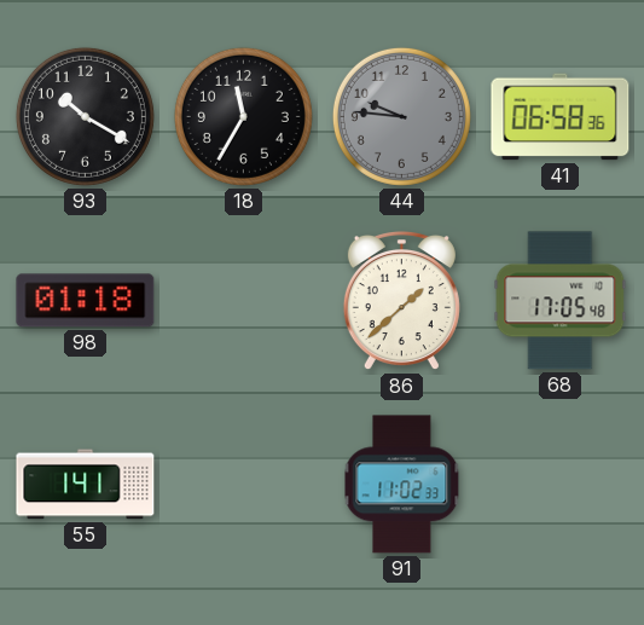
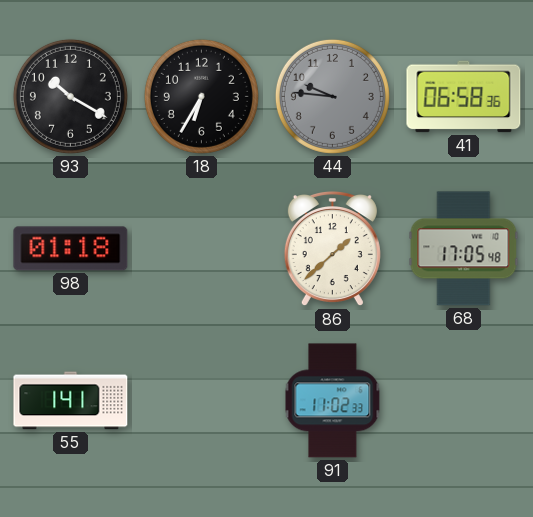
18: 11:35 -> 6:35 (201, 96)
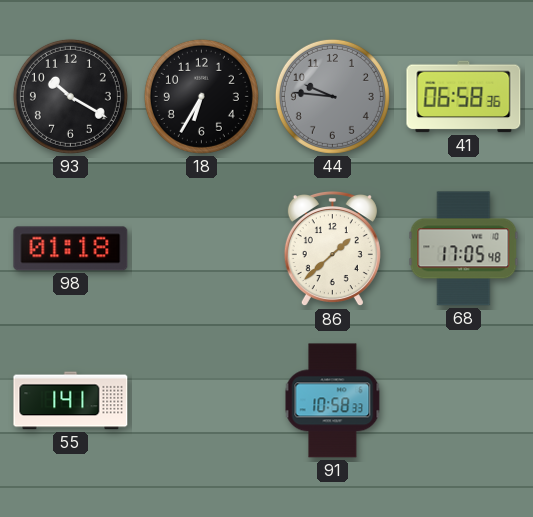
91: 11:02 -> 10:58 (333, 401)
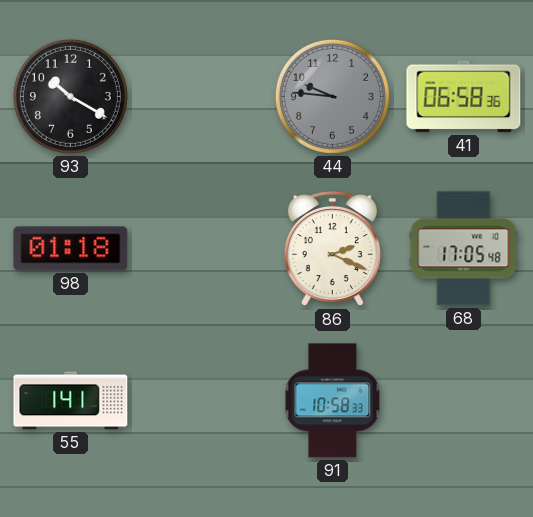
18: 6:35 -> none (201, 96)
86: 1:38 -> 2:19 (332, 250)
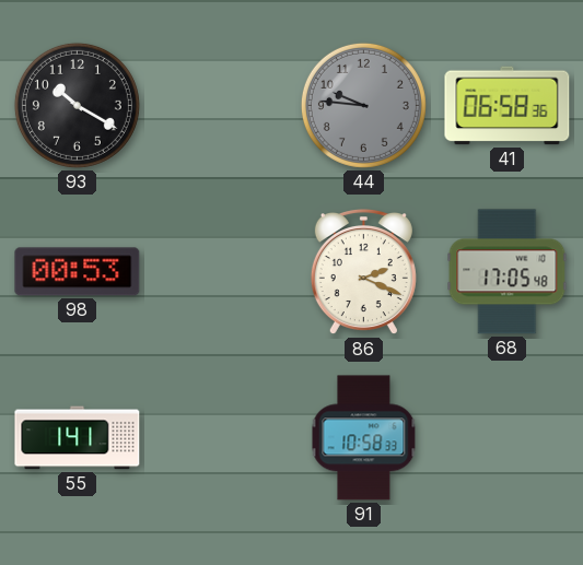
98: 01:18 -> 00:53 (78, 272)
